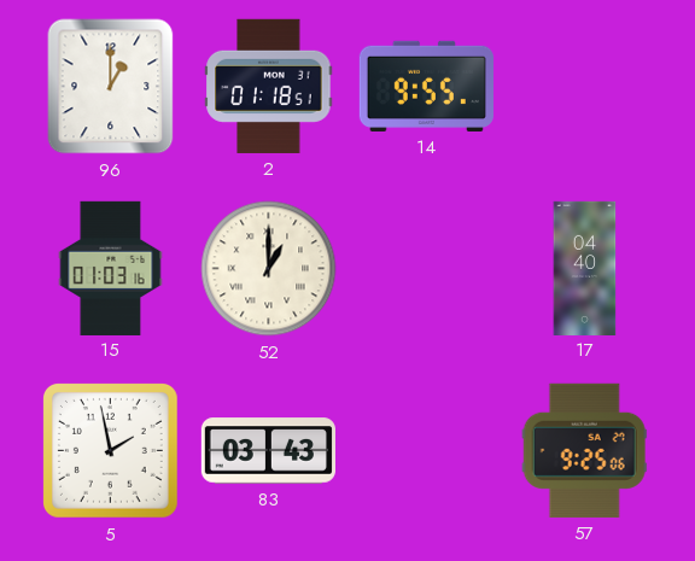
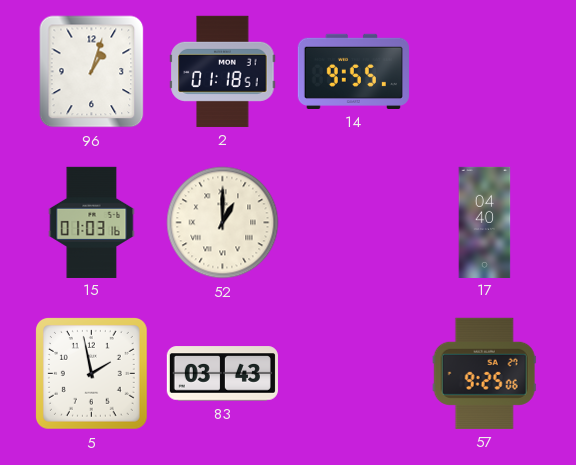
96: 1:00 -> 1:03 (92, 72)
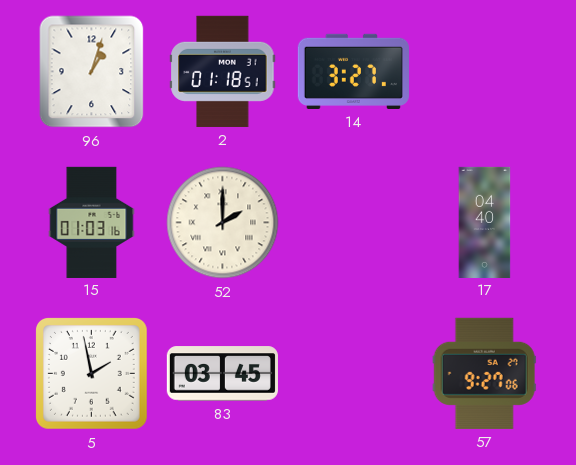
14: 9:55 -> 3:27 (353, 71)
52: 1:00 -> 2:00 (223, 223)
83: 03:43 -> 03:45 (222, 374)
57: 9:25 -> 9:27 (484, 373)
